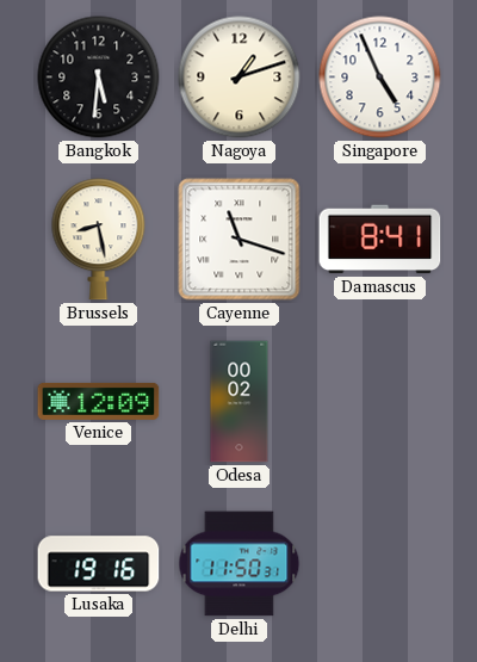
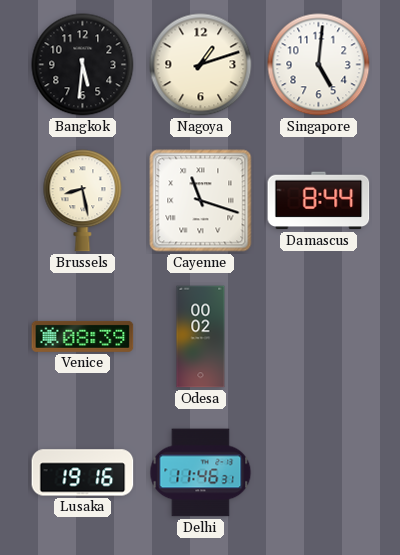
Singapore: 4:56 -> 5:01 (319, 65)
Damascus: 8:41 -> 8:44 (319, 201)
Venice: 12:09 -> 08:39 (83, 336)
Delhi: 11:50 -> 11:46 (201, 473)
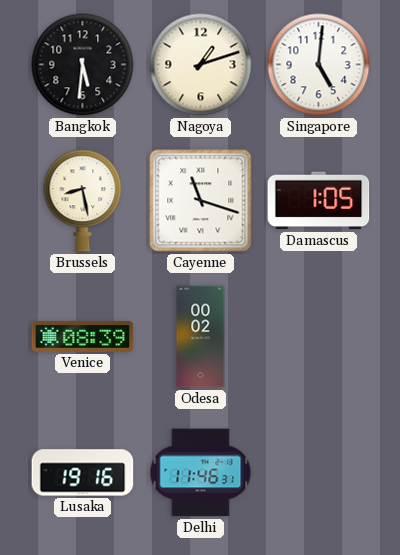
Damascus: 8:44 -> 1:05 (319, 201)
